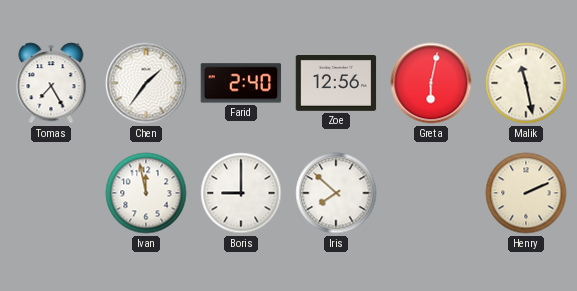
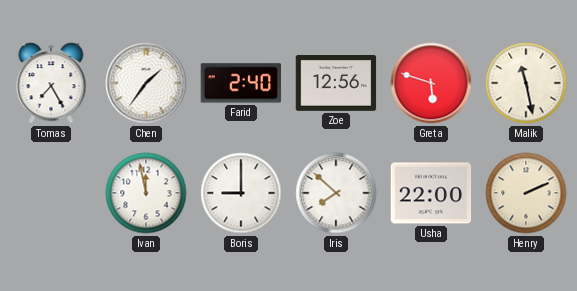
Greta: 6:02 -> 5:48 (431, 83)
Usha: none -> 22:00 (431, 193)
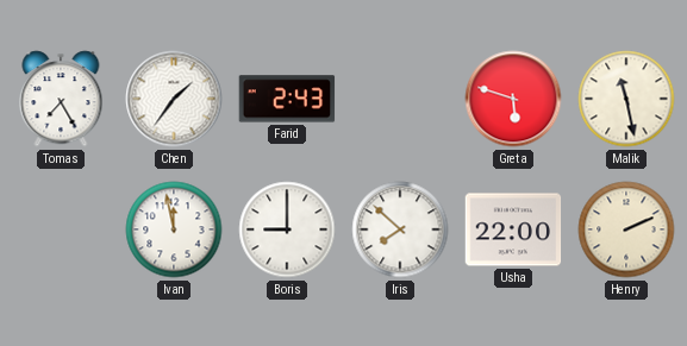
Farid: 2:40 -> 2:43 (287, 99)
Zoe: 12:56 -> none (336, 84)
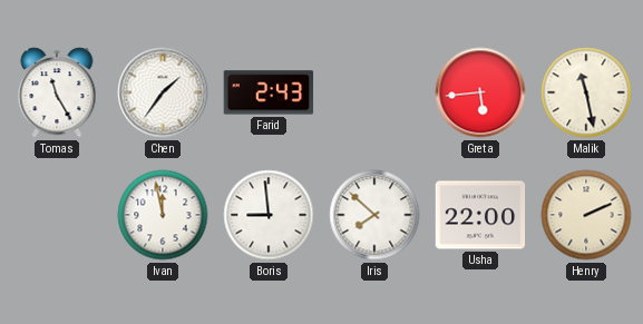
Tomas: 7:25 -> 11:25 (57, 92)
Greta: 5:48 -> 5:44 (480, 92)
Boris: 9:00 -> 8:59 (269, 215)
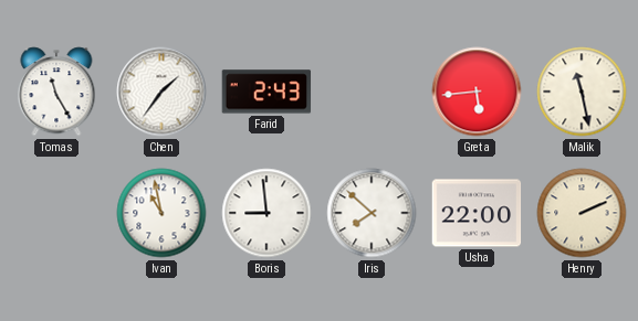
Ivan: 11:58 -> 10:58 (161, 213)
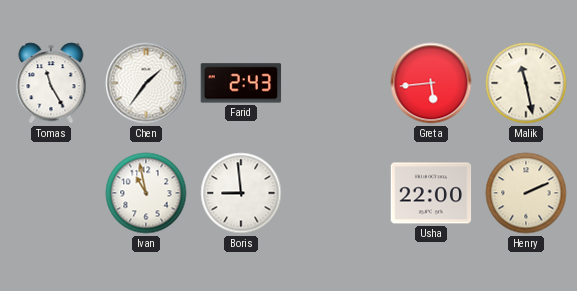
Iris: 7:52 -> none (372, 213)
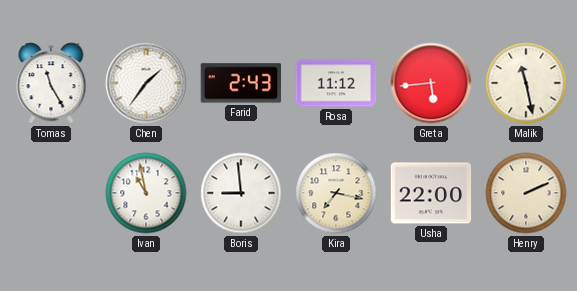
Rosa: none -> 11:12 (336, 83)
Kira: none -> 7:17 (336, 193)
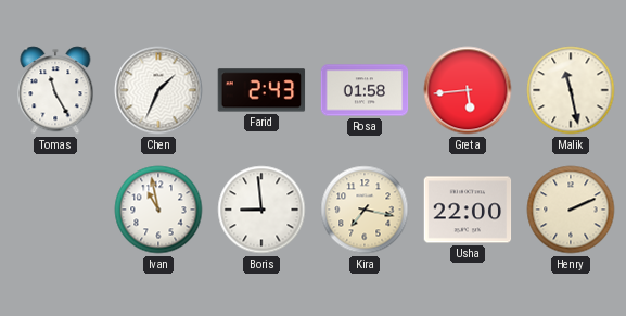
Chen: 1:36 -> 1:34 (158, 90)
Rosa: 11:12 -> 01:58 (365, 90)
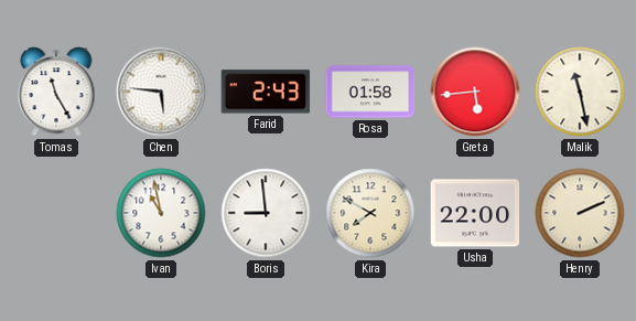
Chen: 1:34 -> 5:46 (161, 92)
Kira: 7:17 -> 7:50 (370, 213)
